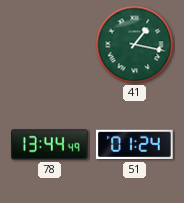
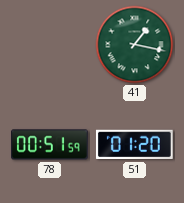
78: 13:44 -> 00:51 (50, 145)
51: 01:24 -> 01:20 (134, 145)
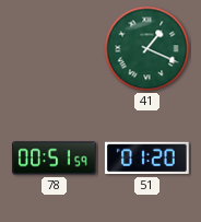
41: 1:17 -> 1:19 (147, 49)
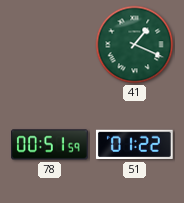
51: 01:20 -> 01:22 (134, 145)
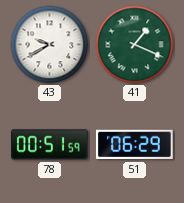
43: none -> 9:40 (50, 45)
51: 01:22 -> 06:29 (134, 145)
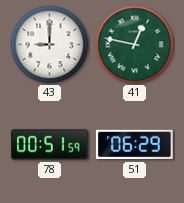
43: 9:40 -> 9:00 (50, 45)
41: 1:19 -> 12:47 (135, 45)
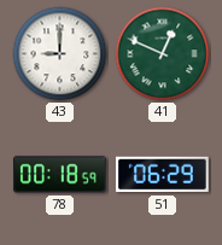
41: 12:47 -> 12:49 (163, 54)
78: 00:51 -> 00:18 (60, 175)
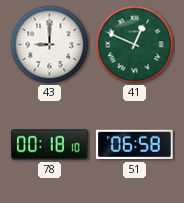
78: 00:18:59 -> 00:18:10 (50, 145)
51: 06:29 -> 06:58 (134, 145)
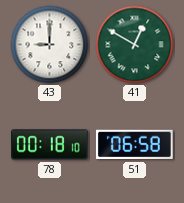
41: 12:49 -> 12:50 (135, 45)
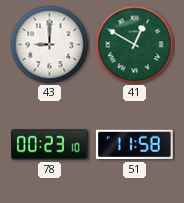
78: 00:18 -> 00:23 (50, 145)
51: 06:58 -> 11:58 (134, 145)
